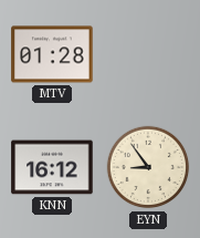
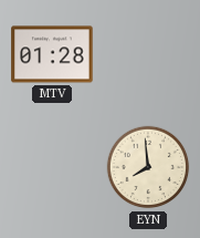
KNN: 16:12 -> none (52, 167)
EYN: 8:54 -> 7:59 (148, 167)
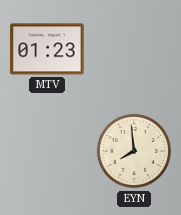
MTV: 01:28 -> 01:23 (47, 49)
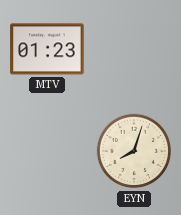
EYN: 7:59 -> 8:03 (134, 151)
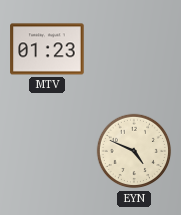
EYN: 8:03 -> 4:49 (134, 151)
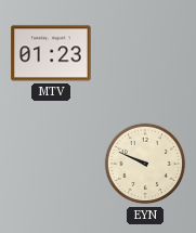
EYN: 4:49 -> 9:49 (145, 164)
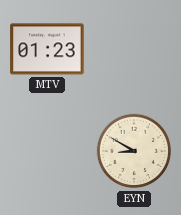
EYN: 9:49 -> 8:50 (134, 151)
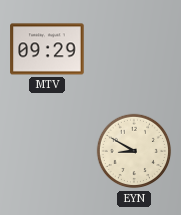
MTV: 01:23 -> 09:29 (47, 49)
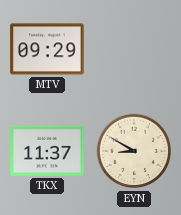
TKX: none -> 11:37 (47, 151)
